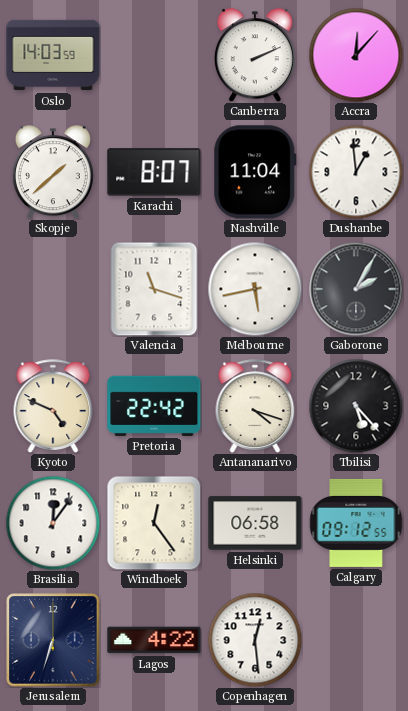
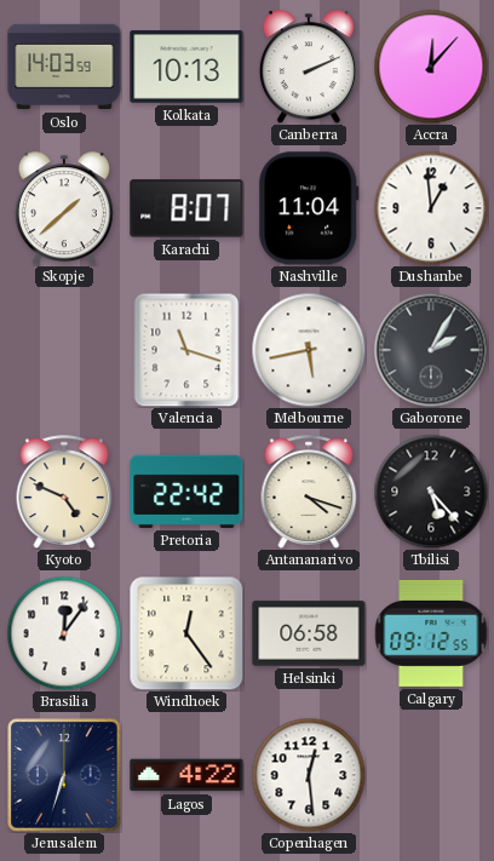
Kolkata: none -> 10:13 (186, 67)
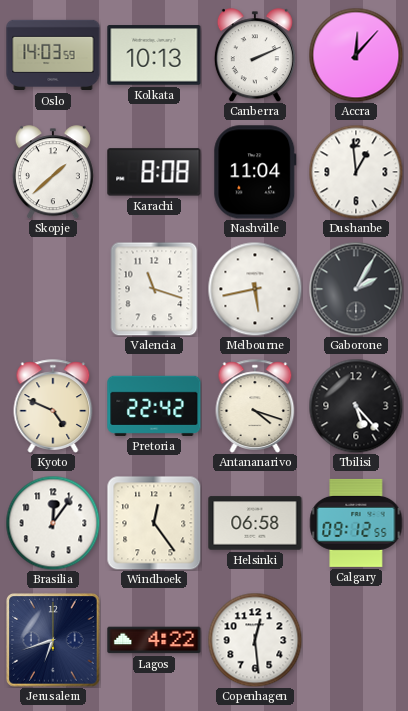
Karachi: 8:07 -> 8:08 (154, 172)
Jerusalem: 6:33 -> 6:42 (53, 640)
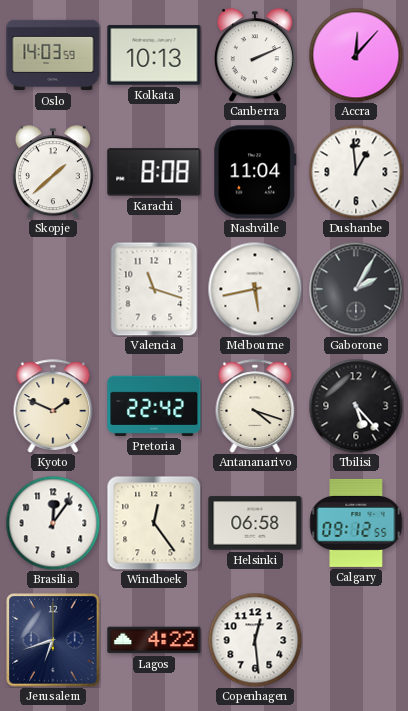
Kyoto: 4:49 -> 1:49 (53, 406)
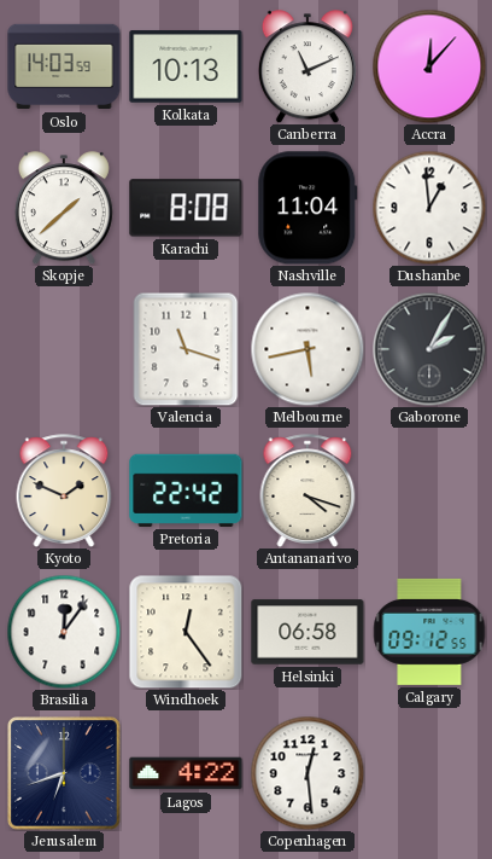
Canberra: 2:11 -> 11:11 (307, 66)
Tbilisi: 5:23 -> none (356, 406)
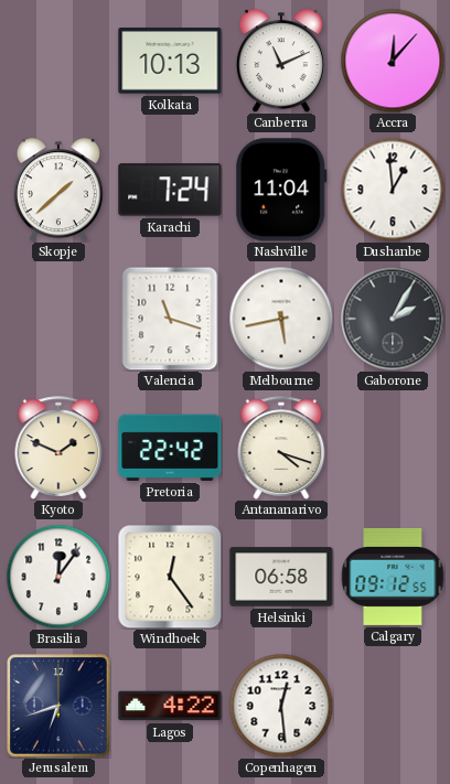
Oslo: 14:03 -> none (64, 66)
Karachi: 8:08 -> 7:24 (170, 190)
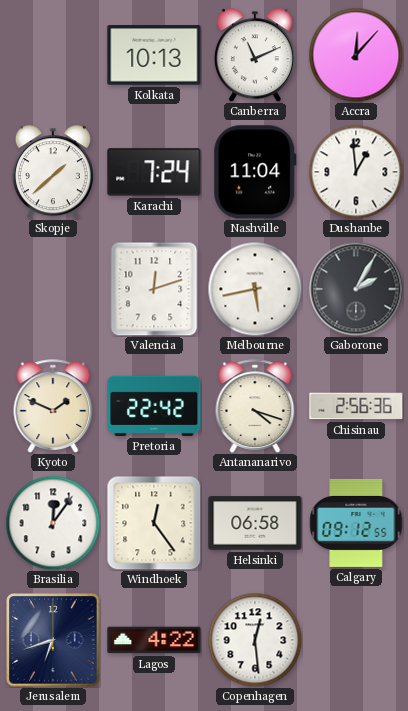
Valencia: 11:18 -> 12:12 (154, 289)
Chisinau: none -> 2:56 (356, 406)
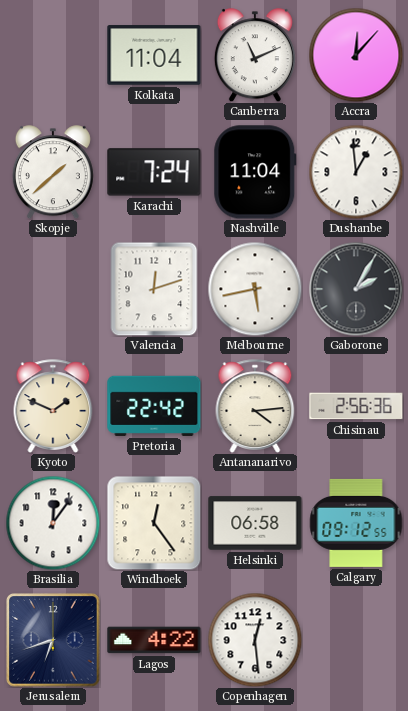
Kolkata: 10:13 -> 11:04 (154, 55)
Antananarivo: 4:18 -> 4:14 (255, 406)
